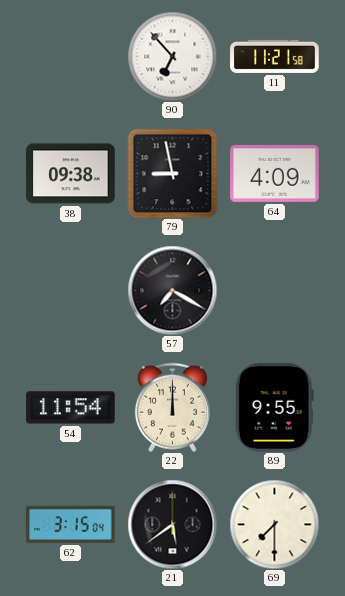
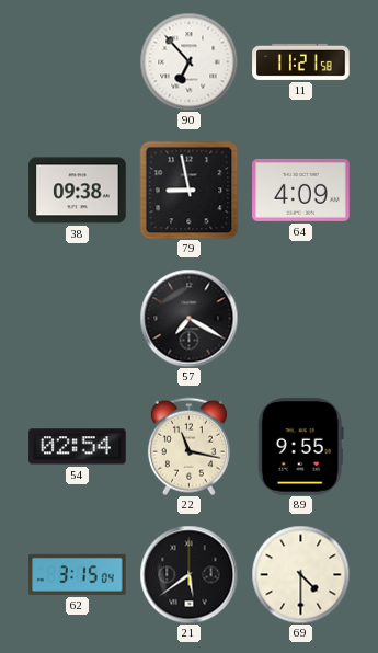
54: 11:54 -> 02:54 (78, 447)
22: 12:00 -> 11:17 (188, 446)
69: 7:30 -> 4:30 (300, 574)
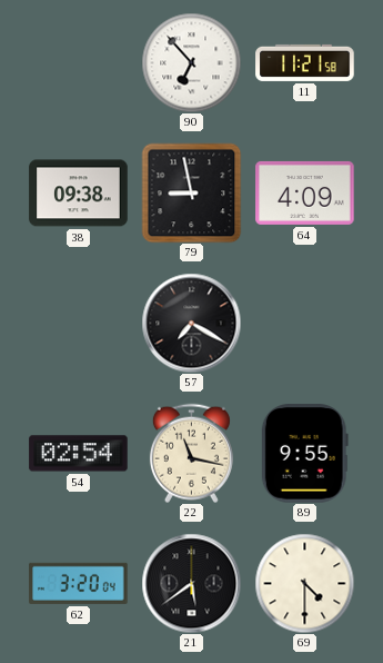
62: 3:15 -> 3:20 (79, 583)
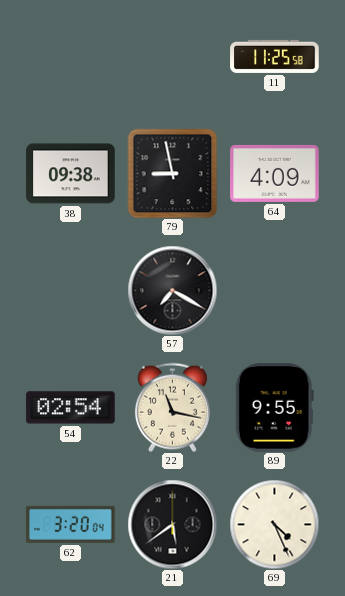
90: 6:53 -> none (191, 62)
11: 11:21 -> 11:25 (275, 56)
69: 4:30 -> 4:26 (274, 524)
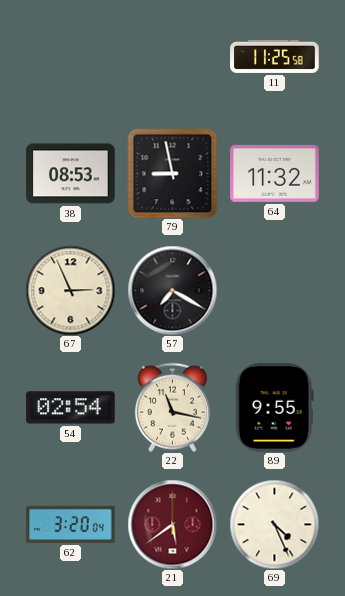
38: 09:38 -> 08:53 (71, 174)
64: 4:09 -> 11:32 (275, 173)
67: none -> 2:56 (70, 290)
21 dial: black -> burgundy (172, 524)
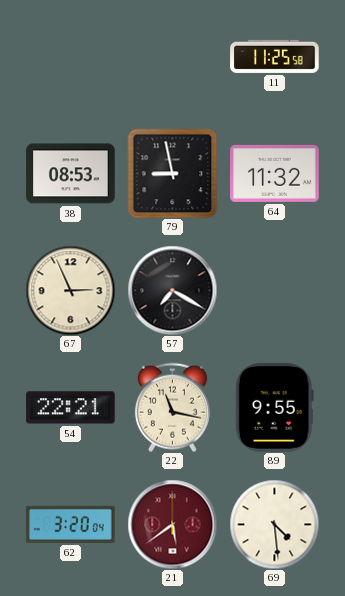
54: 02:54 -> 22:21 (71, 408)
69: 4:26 -> 4:29 (274, 524)
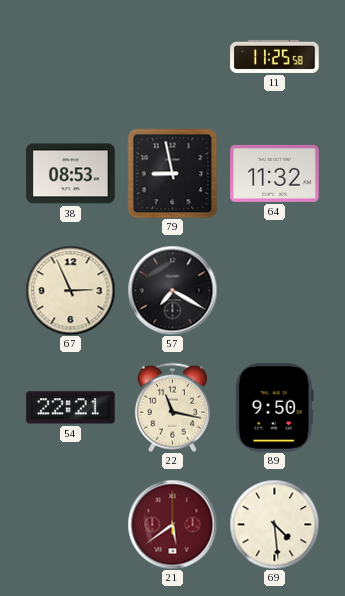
89: 9:55 -> 9:50 (274, 408)
62: 3:20 -> none (71, 524)
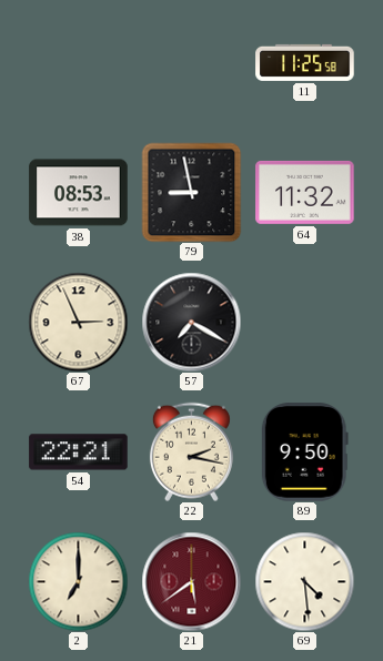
22: 11:17 -> 2:17 (191, 451)
2: none -> 7:00 (78, 581)
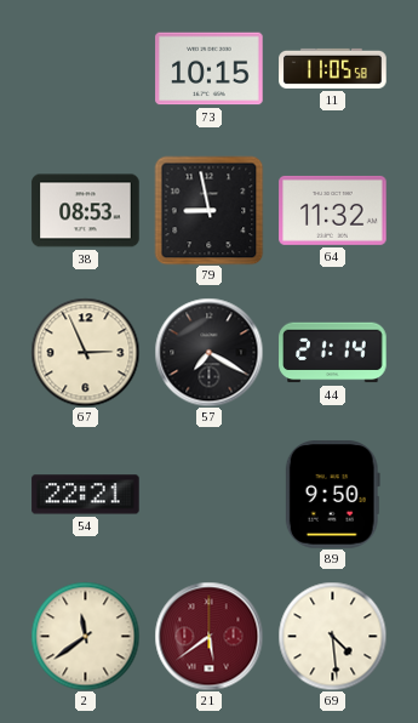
73: none -> 10:15 (210, 69)
11: 11:25 -> 11:05 (333, 68)
44: none -> 21:14 (333, 353)
22: 2:17 -> none (191, 451)
2: 7:00 -> 11:39 (85, 636)
